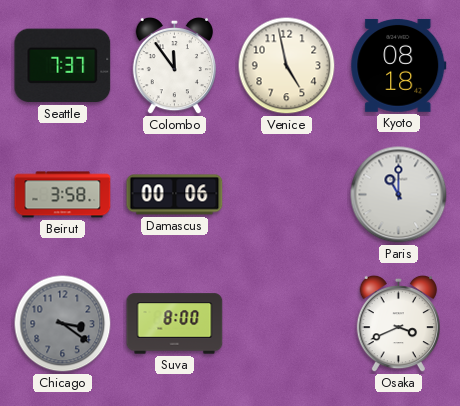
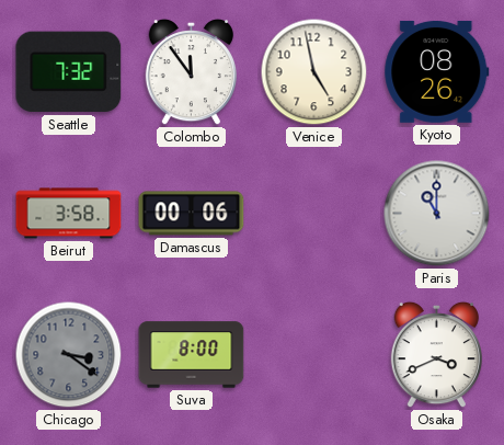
Seattle: 7:37 -> 7:32 (69, 72)
Kyoto: 08:18 -> 08:26 (437, 71)
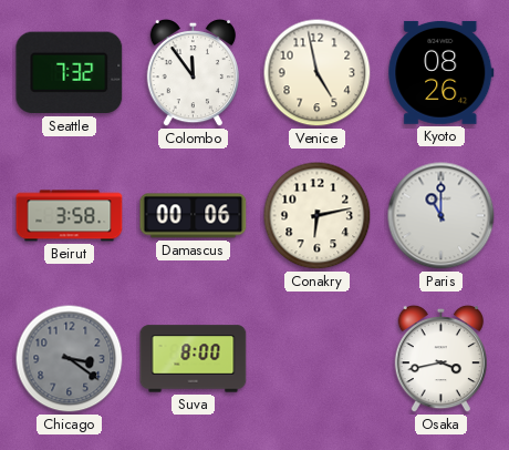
Conakry: none -> 6:13 (318, 216)
Osaka: 3:41 -> 3:43 (440, 359)
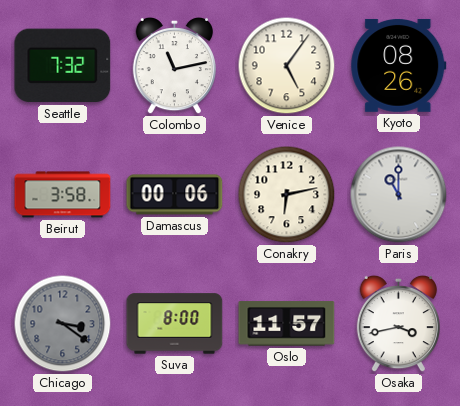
Colombo: 11:54 -> 11:13 (174, 66)
Venice: 4:58 -> 5:06 (287, 66)
Oslo: none -> 11:57 (287, 324)
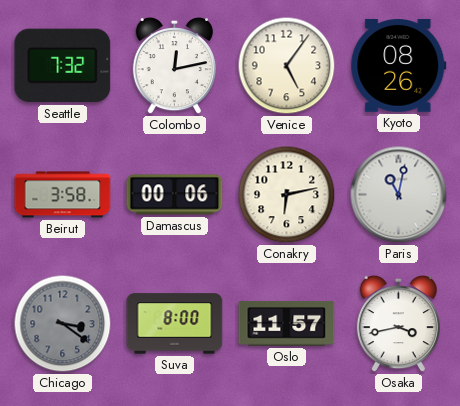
Colombo: 11:13 -> 12:13 (174, 66)
Paris: 11:00 -> 11:02 (399, 195)
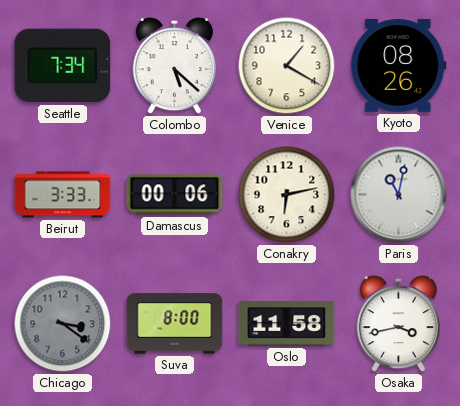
Seattle: 7:32 -> 7:34 (63, 66)
Colombo: 12:13 -> 5:22 (174, 66)
Venice: 5:06 -> 1:20 (287, 66)
Beirut: 3:58 -> 3:33 (63, 195)
Oslo: 11:57 -> 11:58 (287, 324)
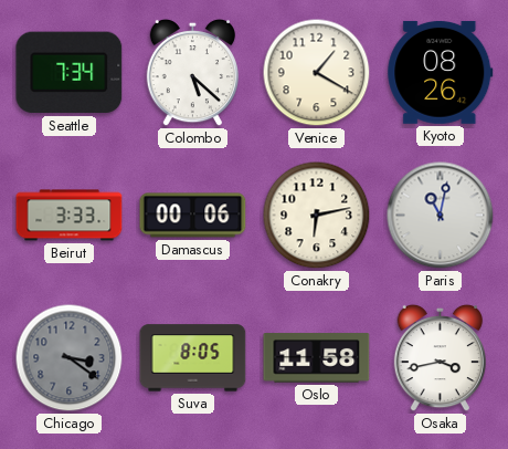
Suva: 8:00 -> 8:05 (193, 358)
